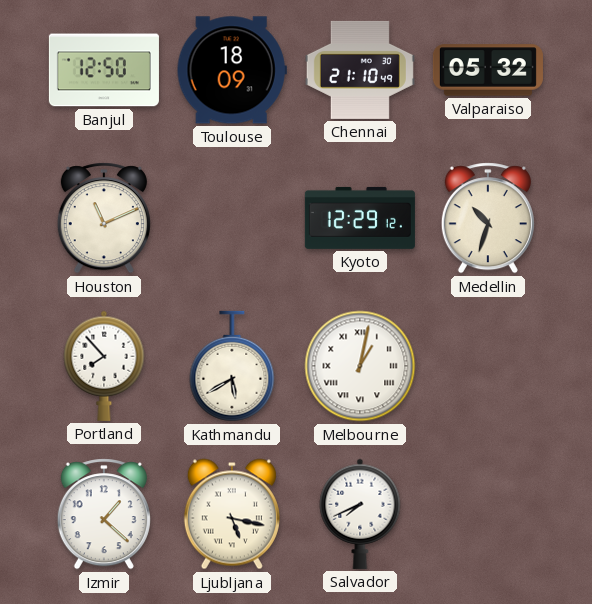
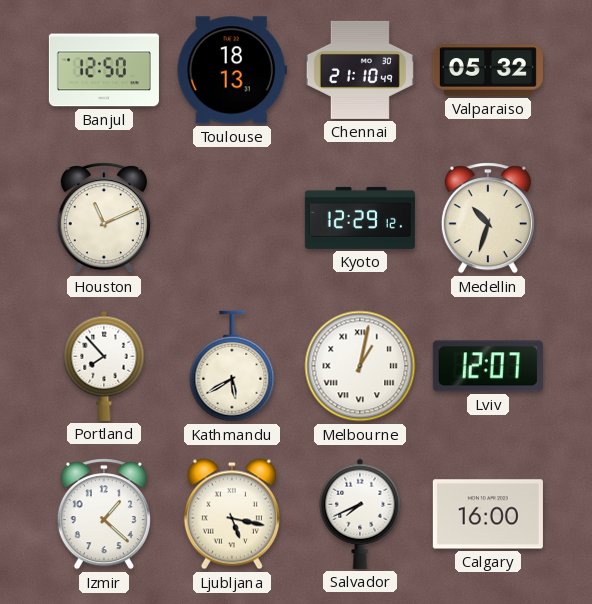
Toulouse: 18:09 -> 18:13 (232, 70)
Lviv: none -> 12:07 (488, 366)
Calgary: none -> 16:00 (488, 514)
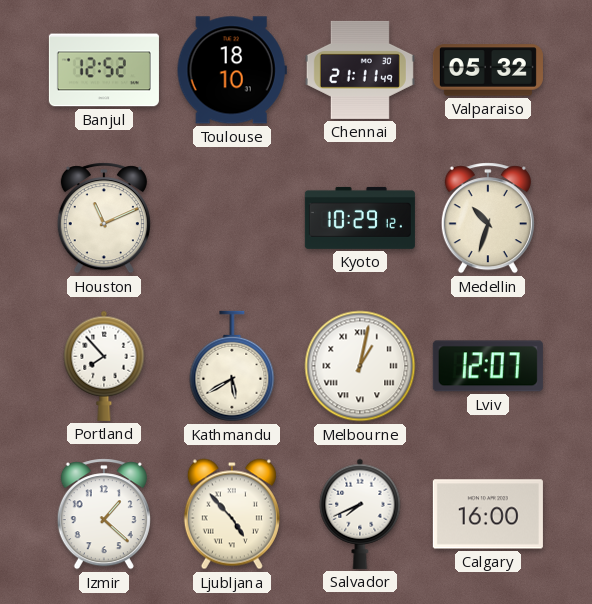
Banjul: 12:50 -> 12:52 (104, 70)
Toulouse: 18:13 -> 18:10 (232, 70)
Chennai: 21:10 -> 21:11 (360, 70)
Kyoto: 12:29 -> 10:29 (360, 218)
Ljubljana: 5:17 -> 4:53 (232, 514)
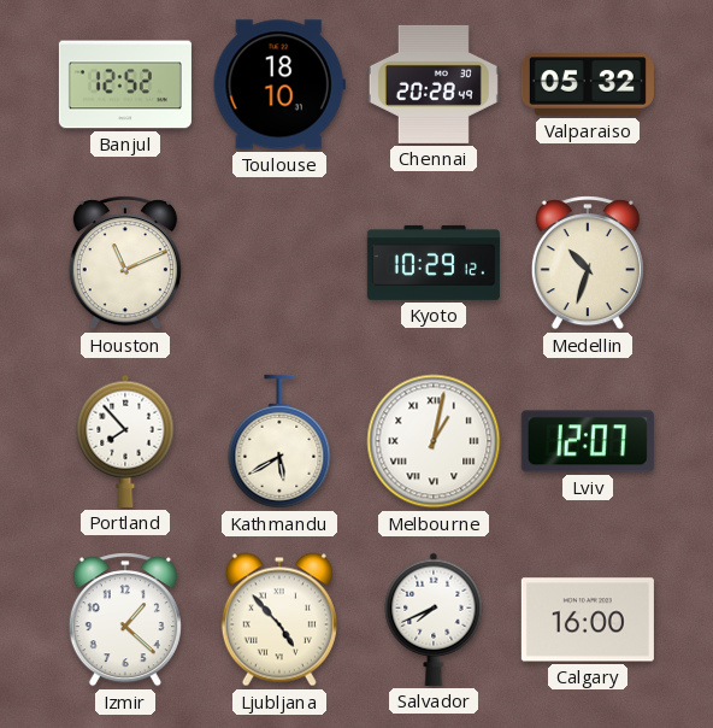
Chennai: 21:11 -> 20:28 (434, 84)
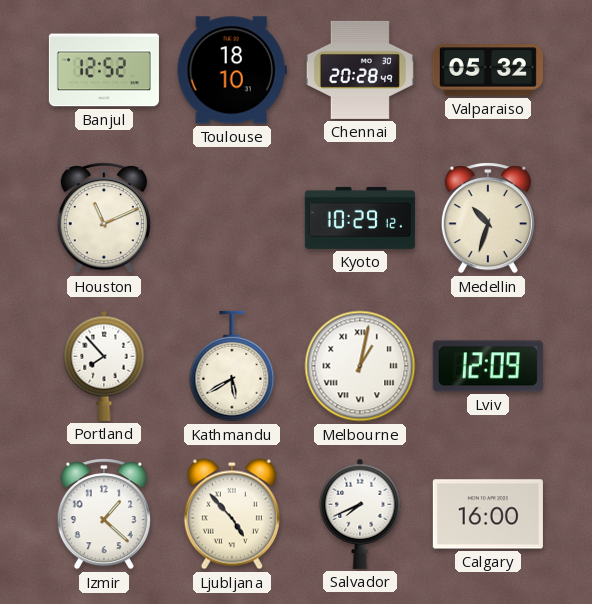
Lviv: 12:07 -> 12:09 (488, 366)
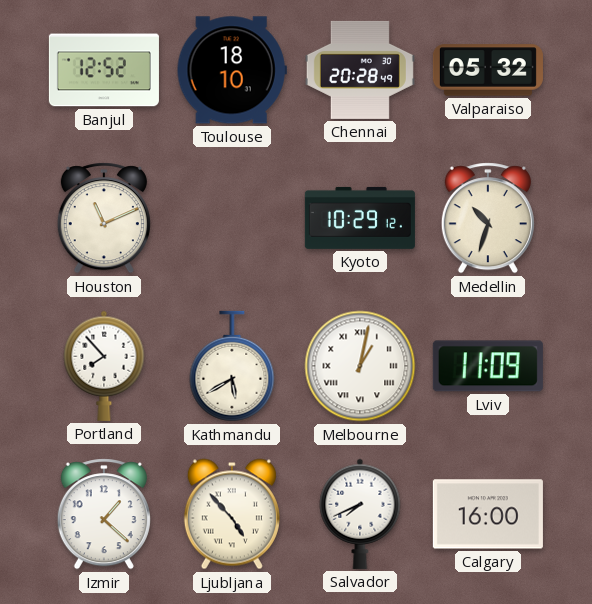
Lviv: 12:09 -> 11:09 (488, 366)
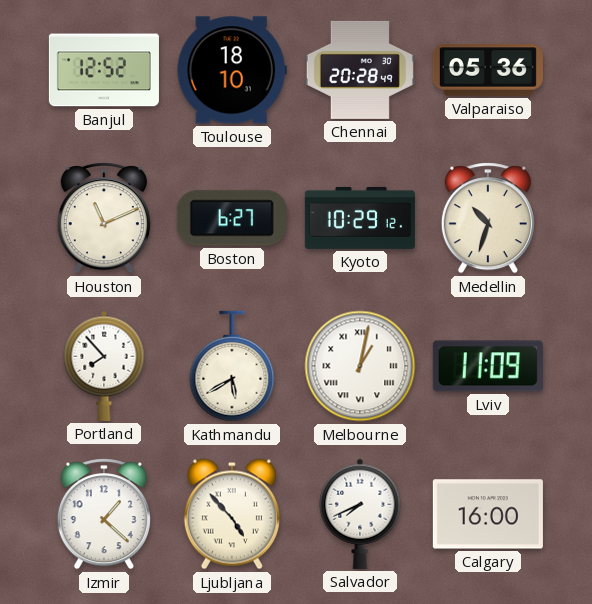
Valparaiso: 05:32 -> 05:36 (488, 70)
Boston: none -> 6:27 (232, 218)
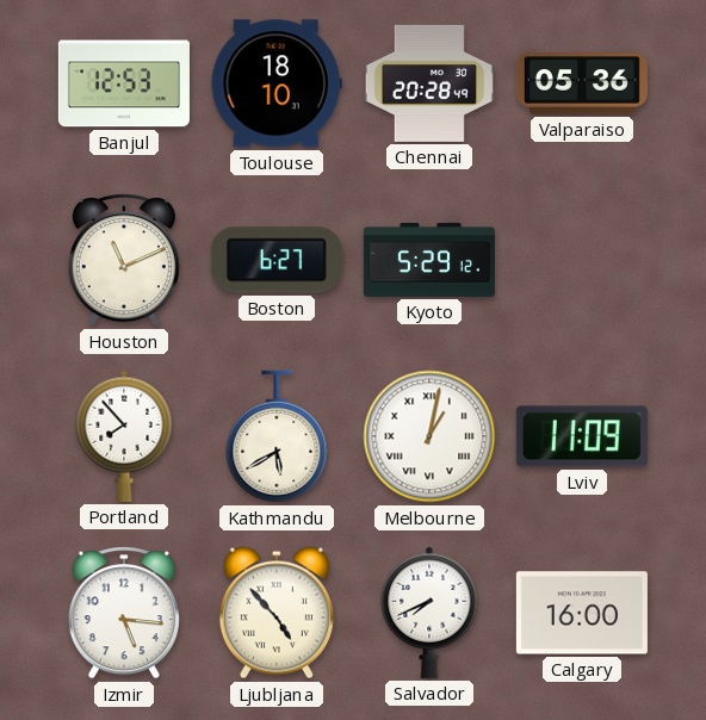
Banjul: 12:52 -> 12:53 (124, 83)
Kyoto: 10:29 -> 5:29 (429, 260)
Medellin: 10:33 -> none (488, 218)
Izmir: 1:22 -> 5:16 (124, 613)
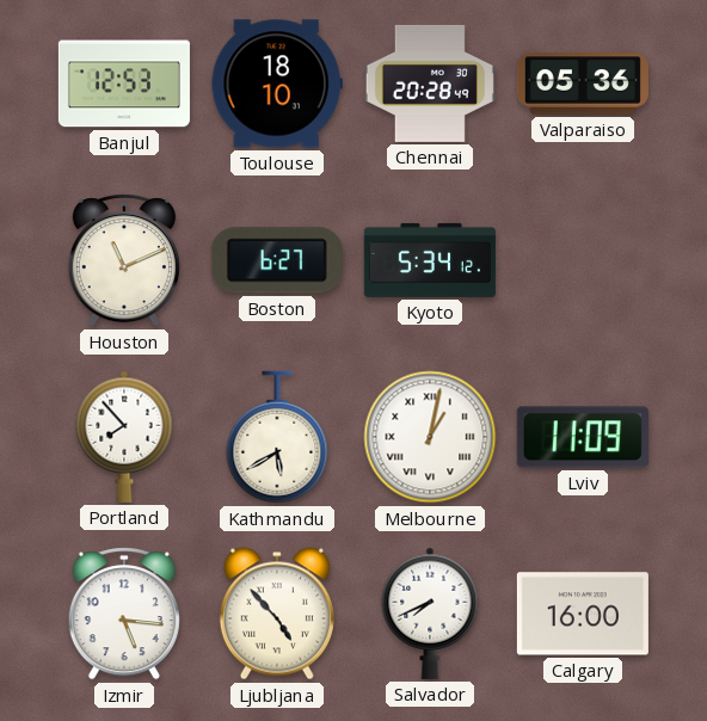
Kyoto: 5:29 -> 5:34 (430, 260)
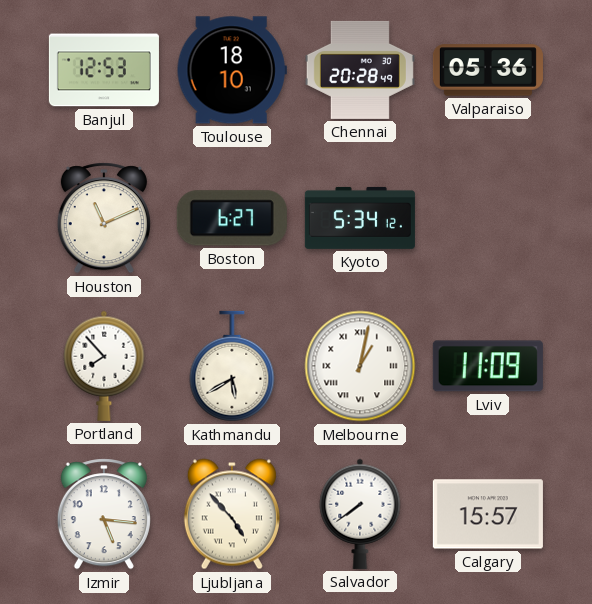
Salvador: 7:41 -> 7:39 (360, 514)
Calgary: 16:00 -> 15:57 (488, 514)
